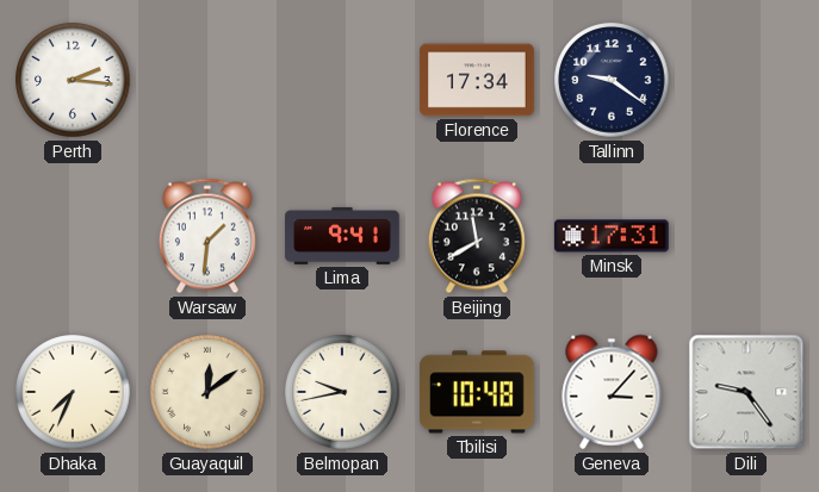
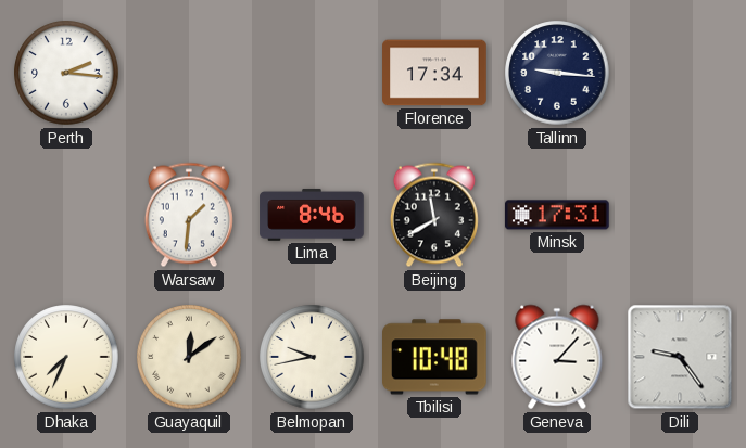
Tallinn: 9:21 -> 9:16 (557, 73)
Lima: 9:41 -> 8:46 (312, 215)
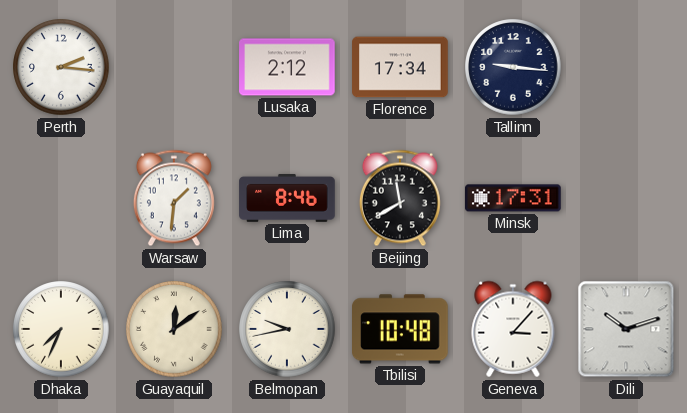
Lusaka: none -> 2:12 (287, 67)
Dili: 9:24 -> 10:12 (626, 329)
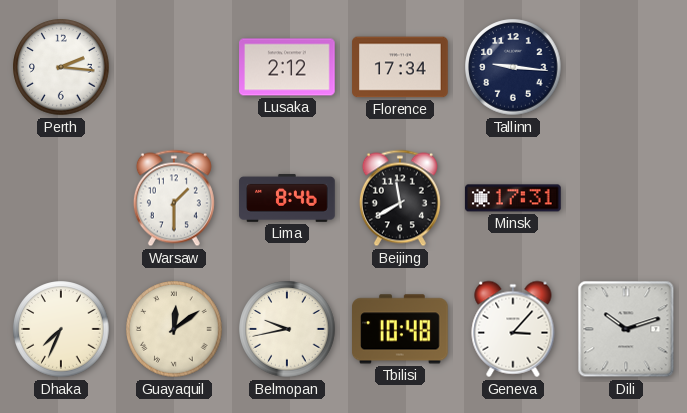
Warsaw: 1:31 -> 1:30 (174, 198)
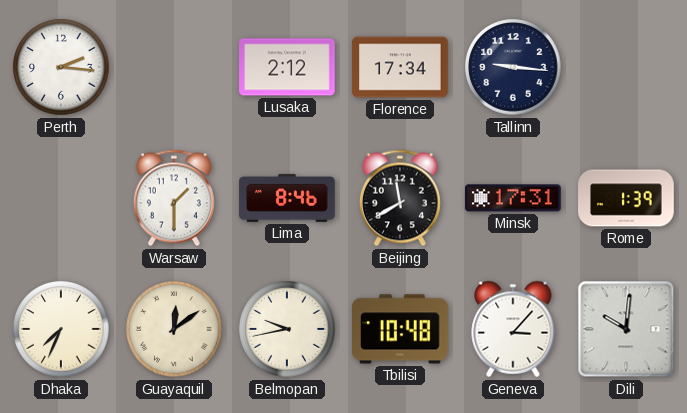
Rome: none -> 1:39 (626, 198)
Dili: 10:12 -> 10:01 (626, 329)
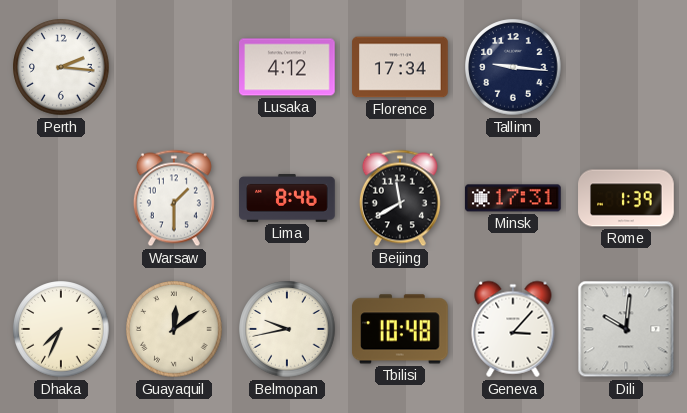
Lusaka: 2:12 -> 4:12 (287, 67)
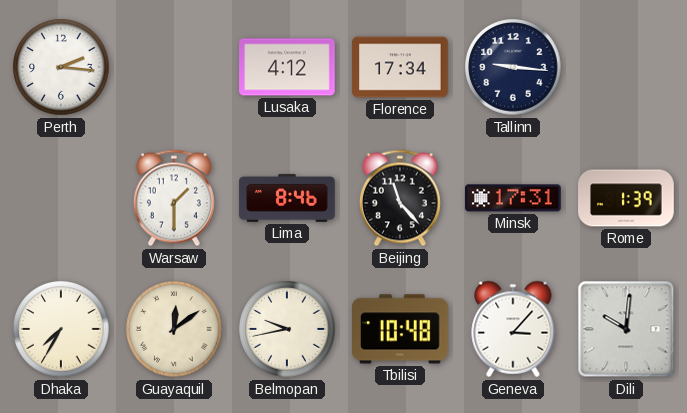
Beijing: 11:40 -> 11:23 (400, 198)
Dhaka: 7:34 -> 7:35 (61, 329)
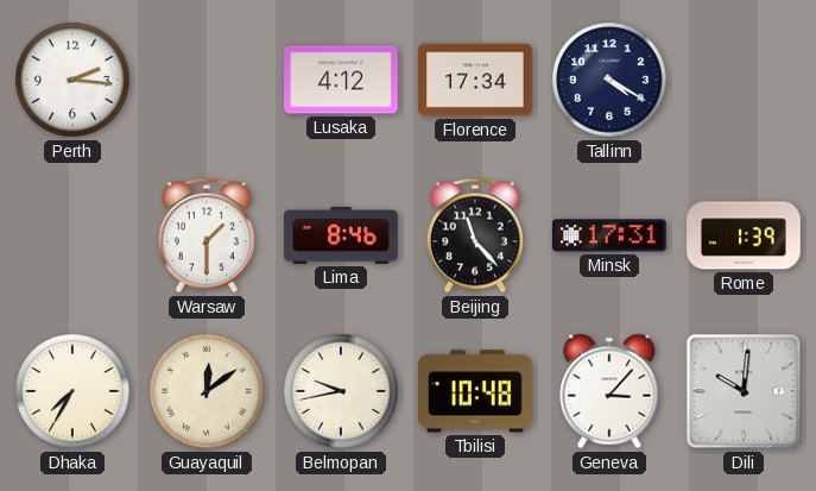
Tallinn: 9:16 -> 4:20 (609, 80)
